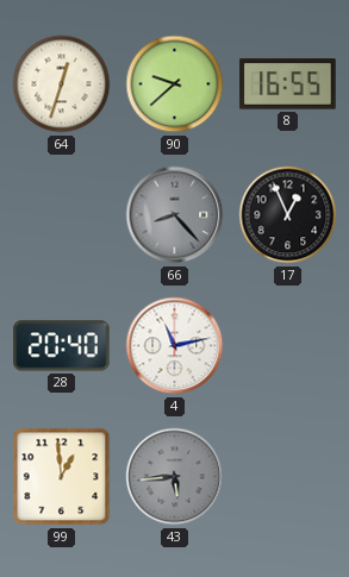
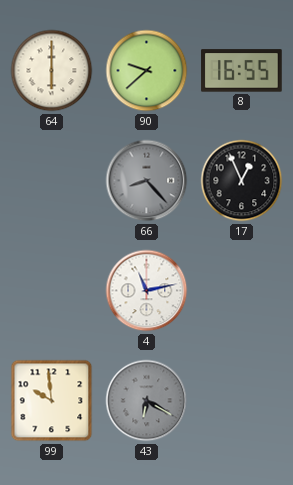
64: 12:33 -> 6:00 (52, 71)
28: 20:40 -> none (62, 346)
99: 12:59 -> 9:59 (52, 401)
43: 5:44 -> 6:20 (147, 401)
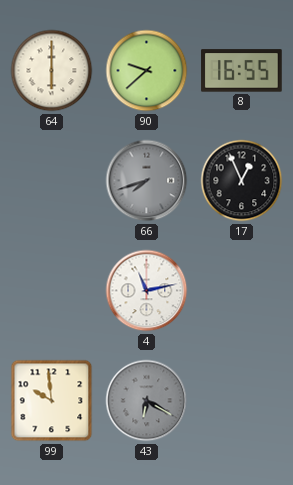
66: 8:23 -> 7:42 (147, 181)
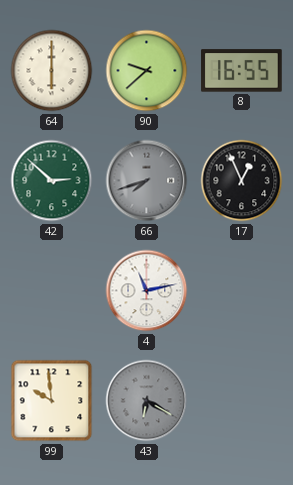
42: none -> 2:52 (52, 181)
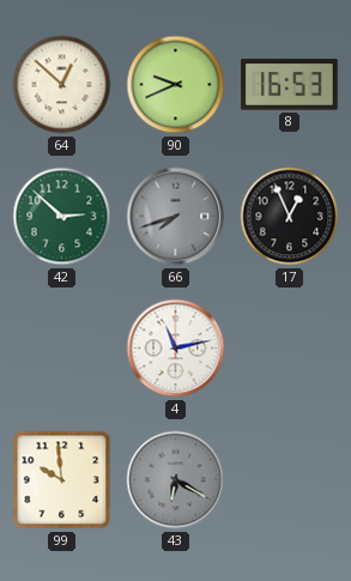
64: 6:00 -> 12:52 (62, 85)
90: 9:38 -> 9:41 (176, 85)
8: 16:55 -> 16:53 (290, 85)
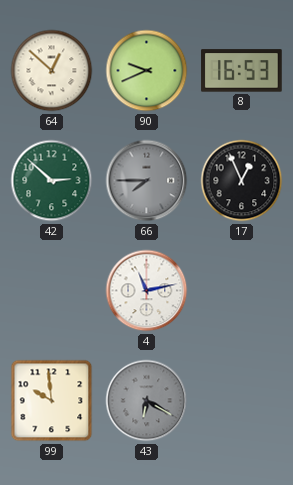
66: 7:42 -> 7:45 (147, 181)
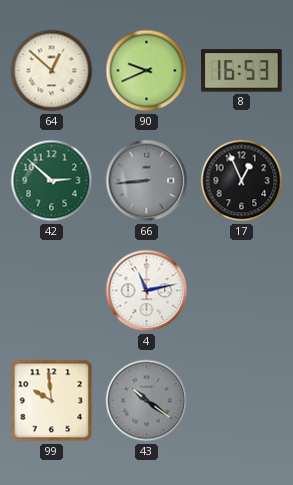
66: 7:45 -> 8:44 (147, 181)
43: 6:20 -> 10:21 (147, 401)
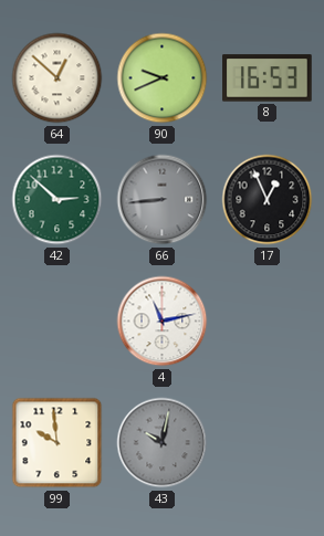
43: 10:21 -> 10:02 (163, 443)
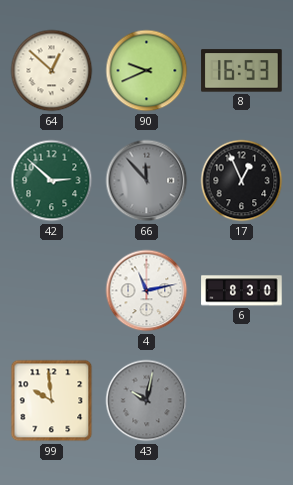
66: 8:44 -> 11:53 (147, 181)
6: none -> 8:30 (242, 291)
